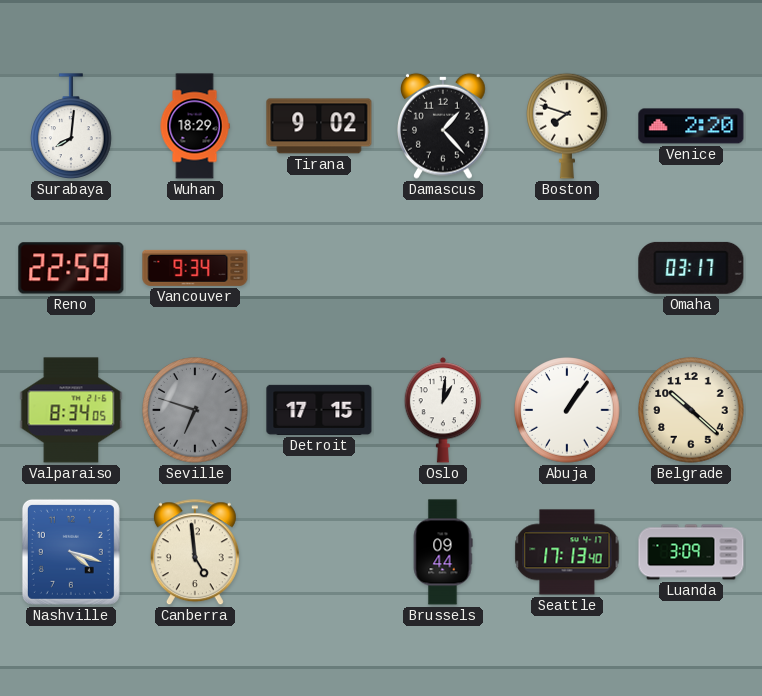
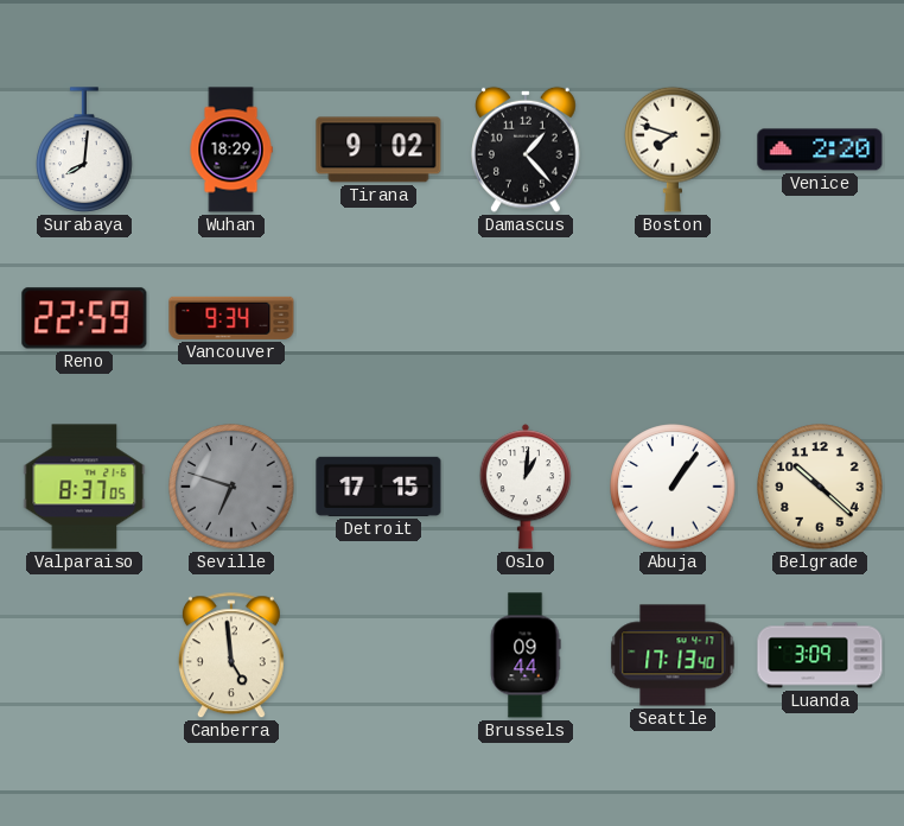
Omaha: 03:17 -> none (691, 268)
Valparaiso: 8:34 -> 8:37 (84, 487)
Nashville: 4:18 -> none (71, 552)
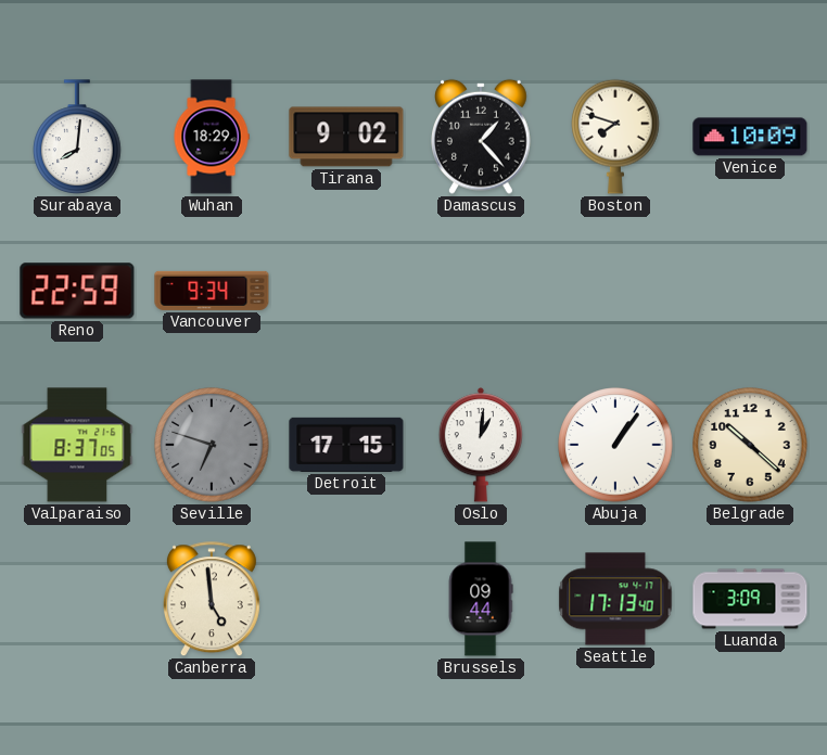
Venice: 2:20 -> 10:09 (750, 137)
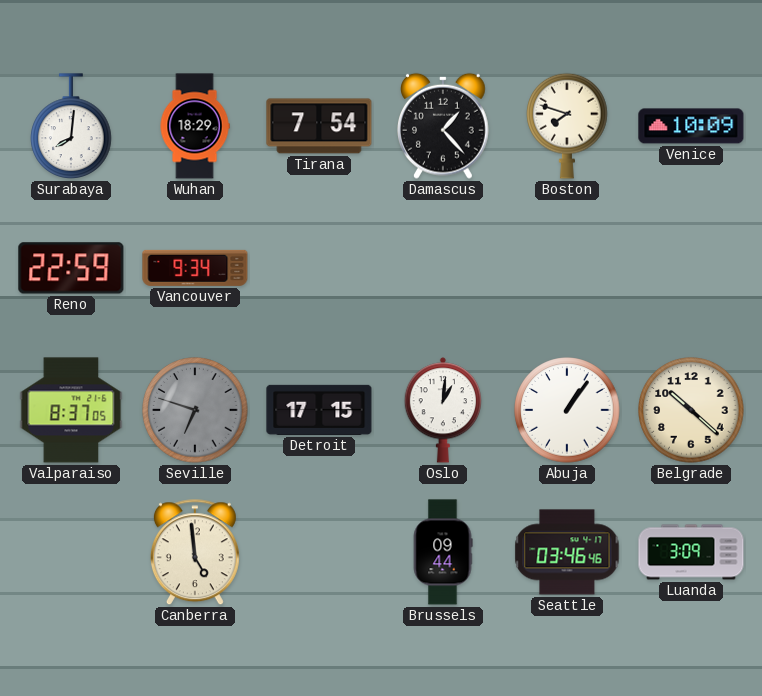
Tirana: 9:02 -> 7:54 (319, 126)
Seattle: 17:13 -> 03:46 (567, 552)
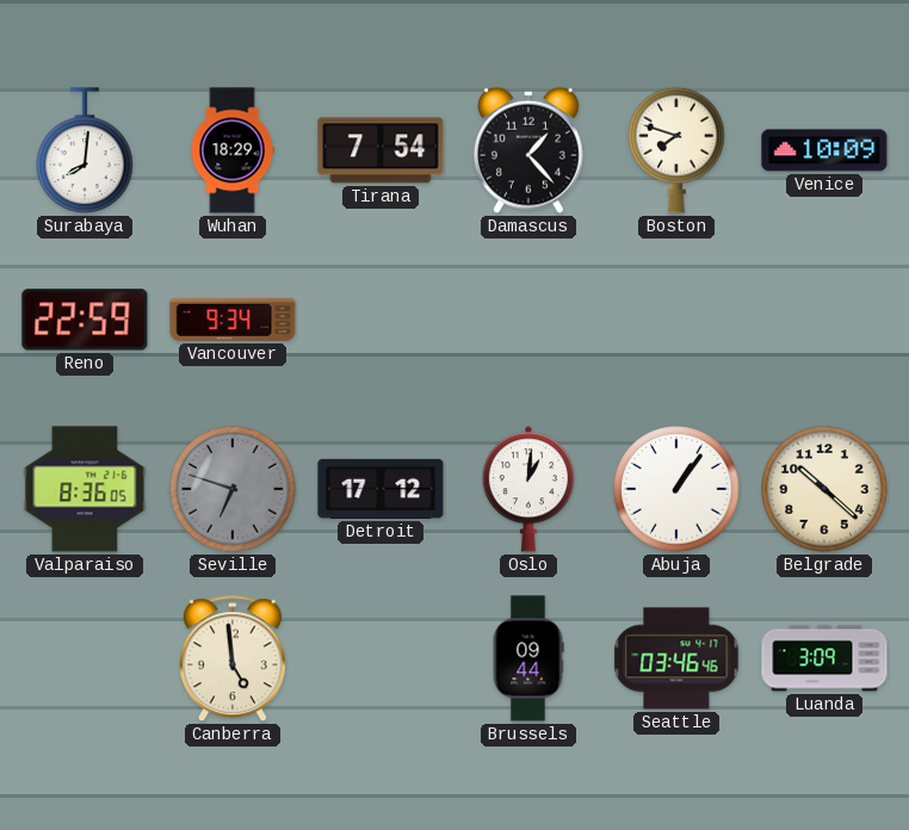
Valparaiso: 8:37 -> 8:36 (85, 489)
Detroit: 17:15 -> 17:12 (381, 489)
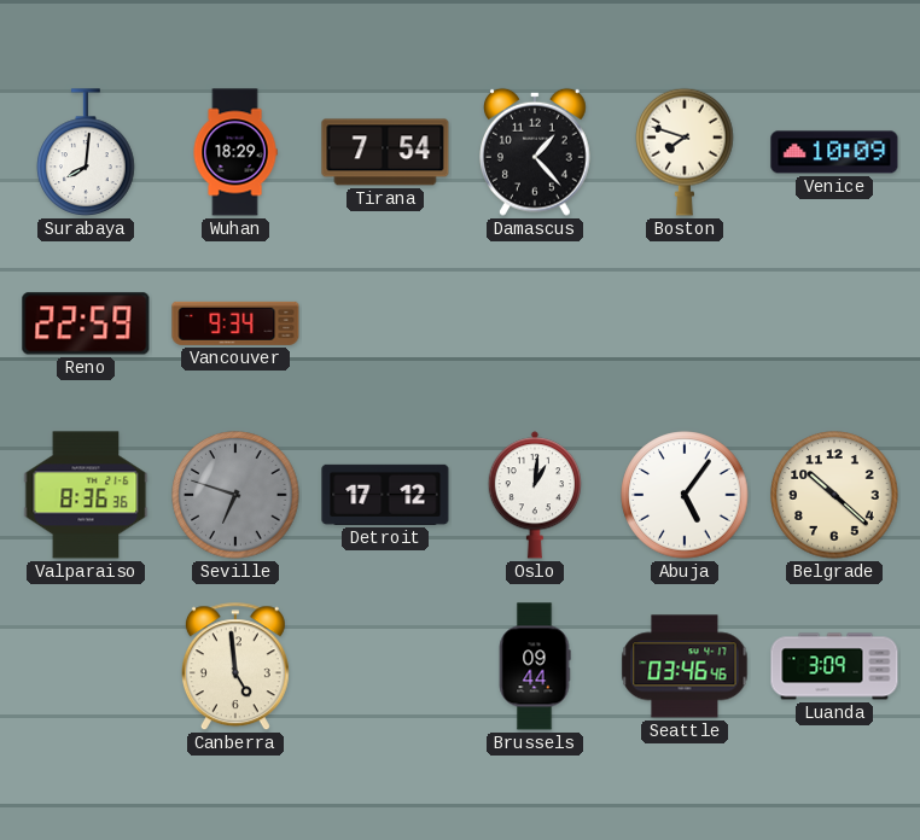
Valparaiso: 8:36:05 -> 8:36:36 (86, 495)
Abuja: 1:06 -> 5:06 (685, 495)
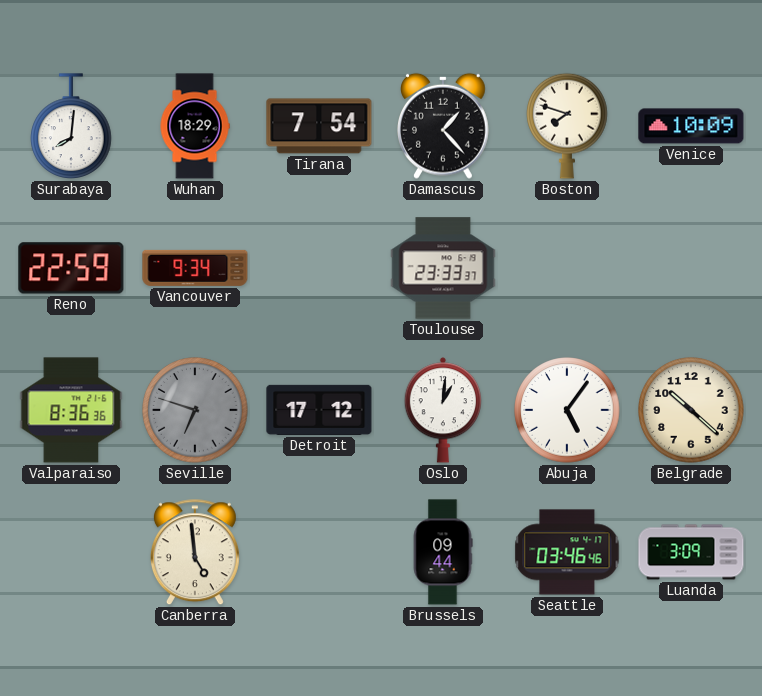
Toulouse: none -> 23:33 (443, 268)
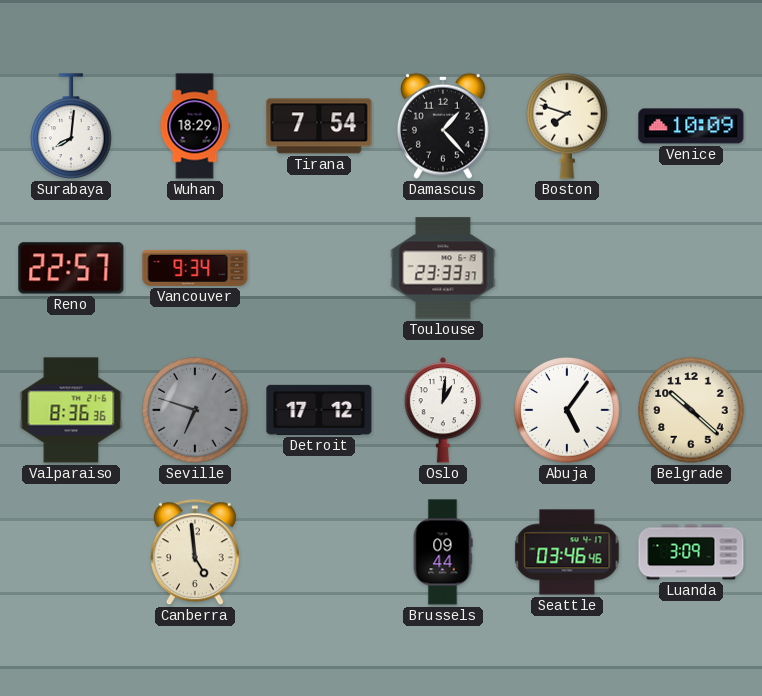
Reno: 22:59 -> 22:57 (71, 268)
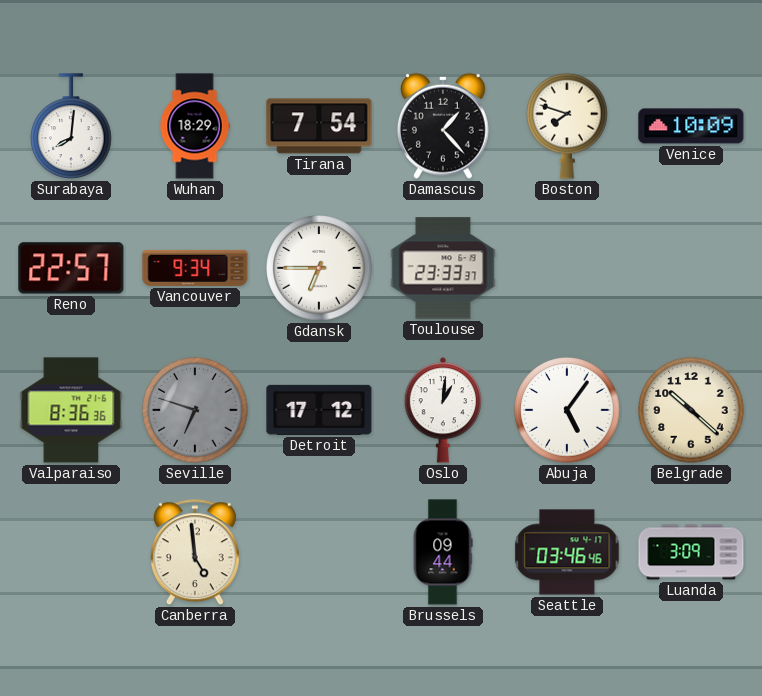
Gdansk: none -> 6:45 (319, 268)
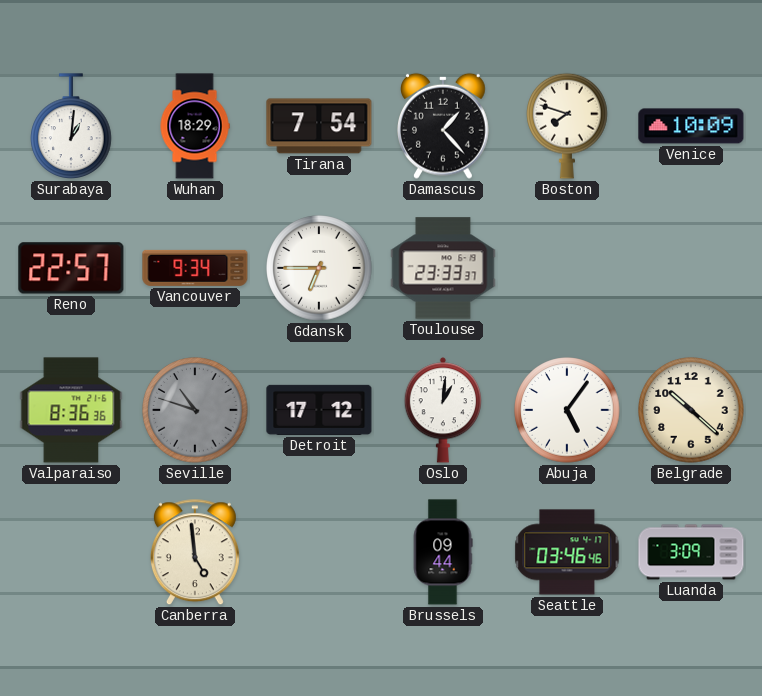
Surabaya: 8:01 -> 1:01 (71, 126)
Seville: 6:48 -> 10:48 (195, 410)
